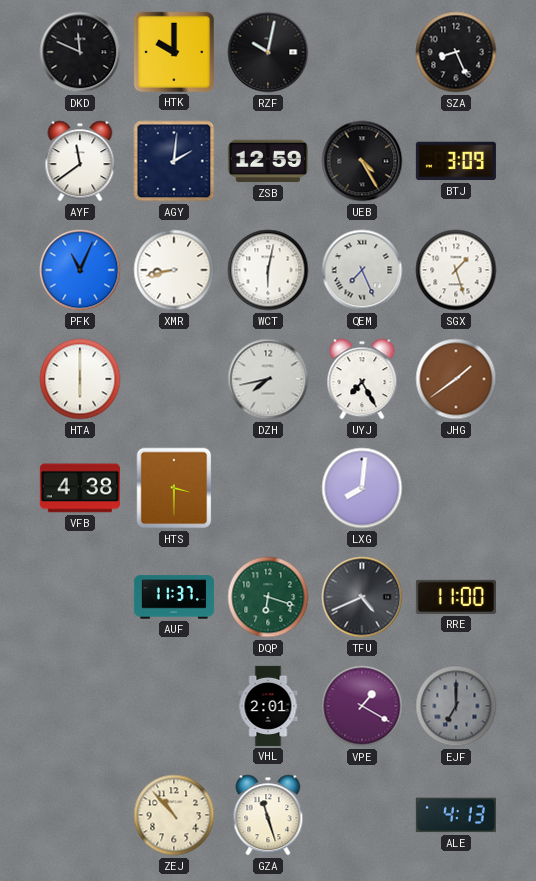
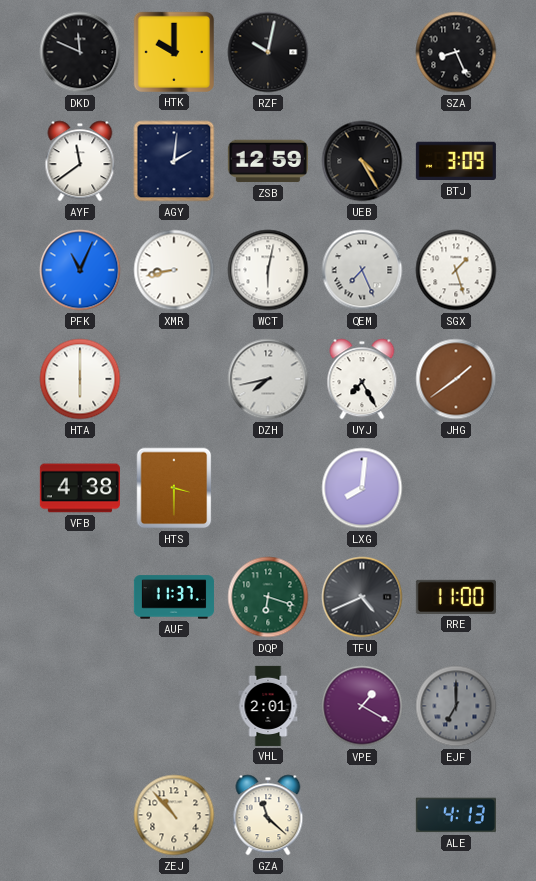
GZA: 11:27 -> 11:22 (268, 815)
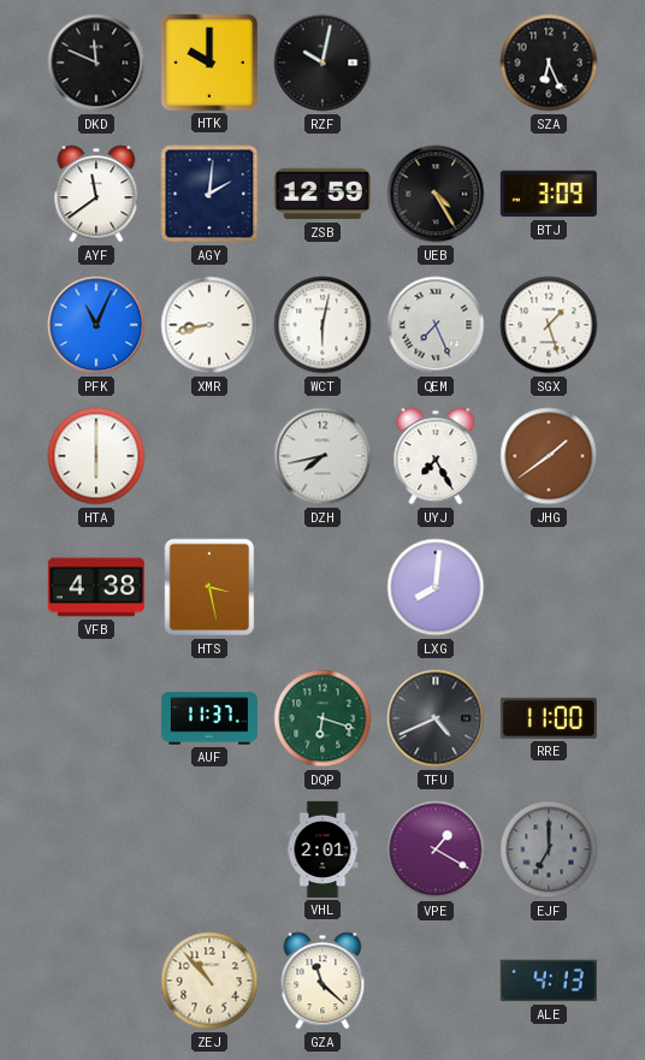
SZA: 8:26 -> 6:26 (549, 63)
HTS: 3:30 -> 3:28 (209, 587)
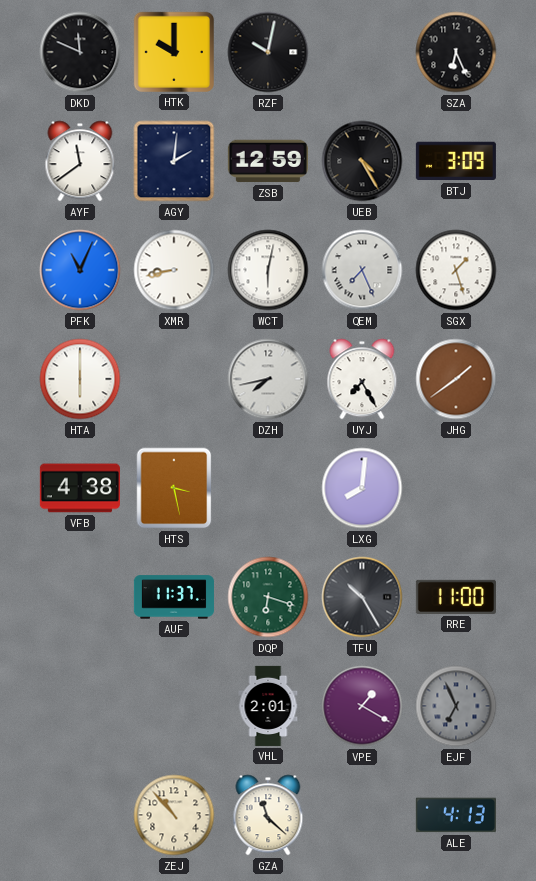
TFU: 4:41 -> 10:25 (362, 597)
EJF: 7:00 -> 6:56 (456, 706)
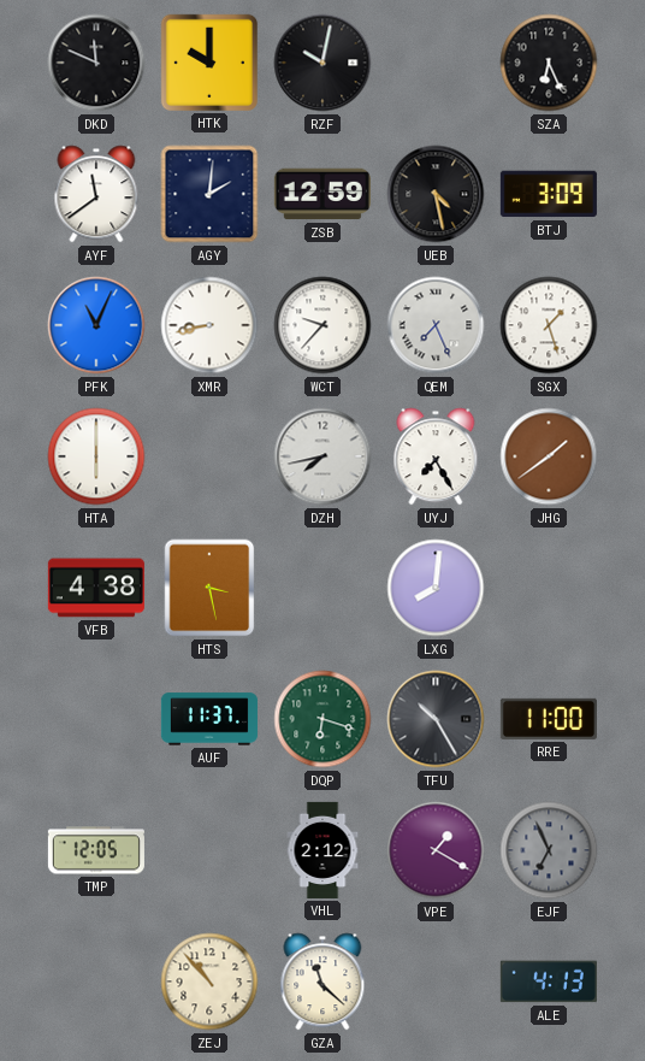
UEB: 4:25 -> 4:28 (436, 194)
WCT: 6:02 -> 9:37 (322, 325)
TMP: none -> 12:05 (96, 850)
VHL: 2:01 -> 2:12 (322, 850)
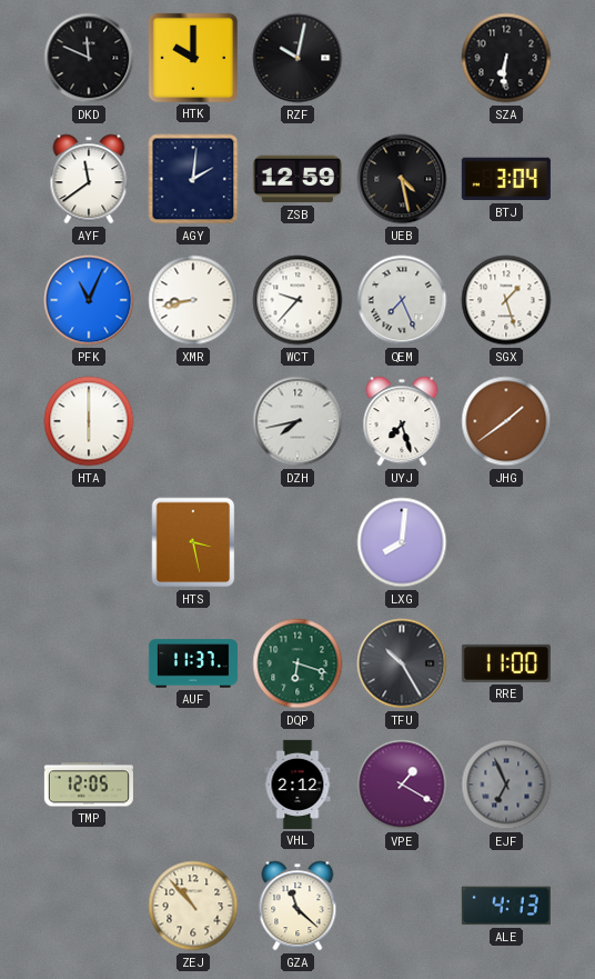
SZA: 6:26 -> 6:31 (506, 58)
BTJ: 3:09 -> 3:04 (506, 179)
UYJ: 7:25 -> 7:27 (402, 421)
VFB: 4:38 -> none (96, 588)
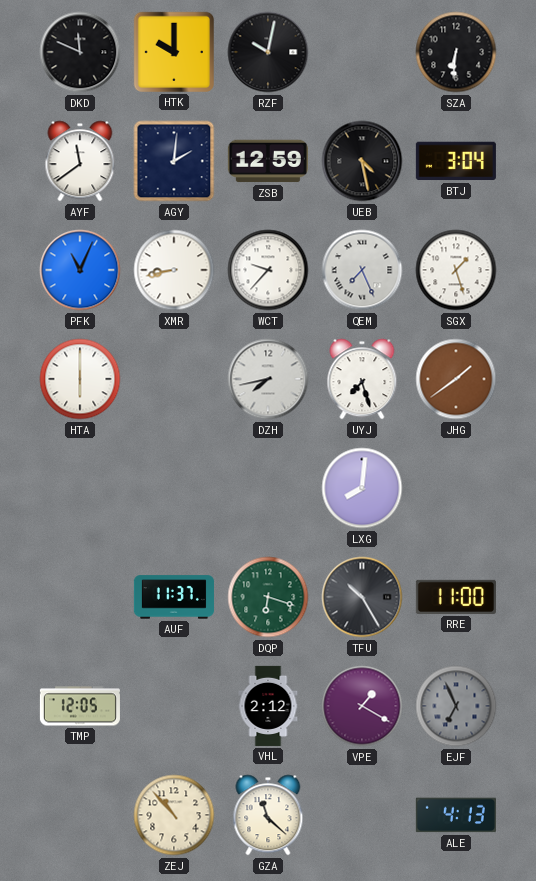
HTS: 3:28 -> none (193, 542)
